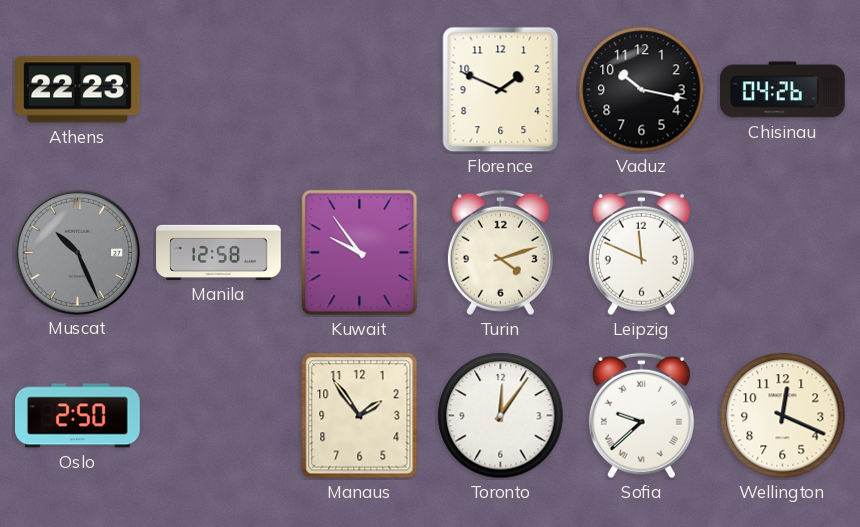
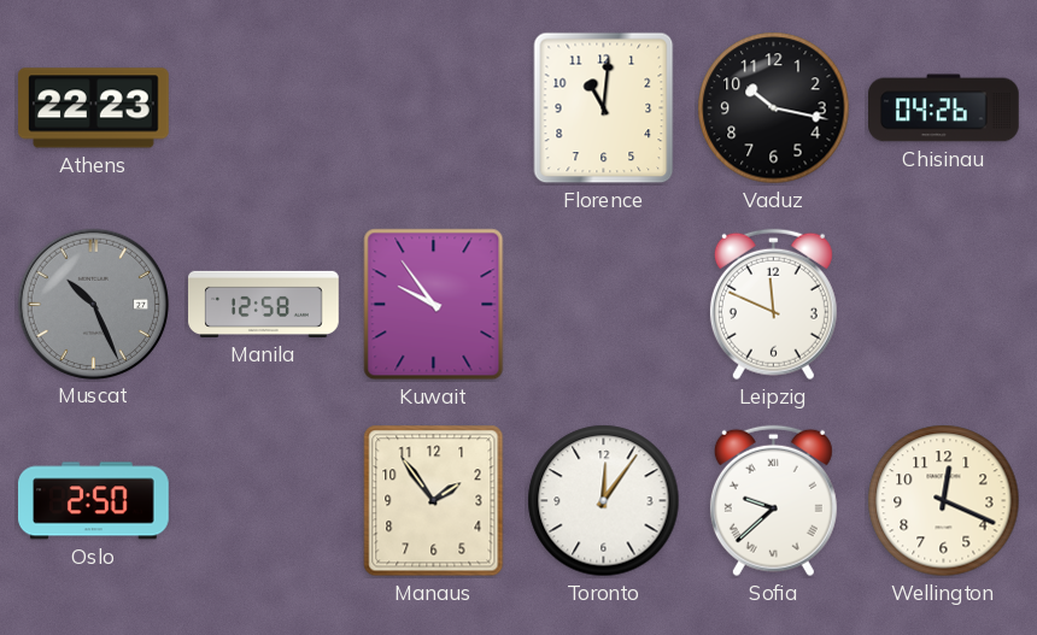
Florence: 1:49 -> 11:01 (604, 108)
Turin: 4:12 -> none (500, 253)
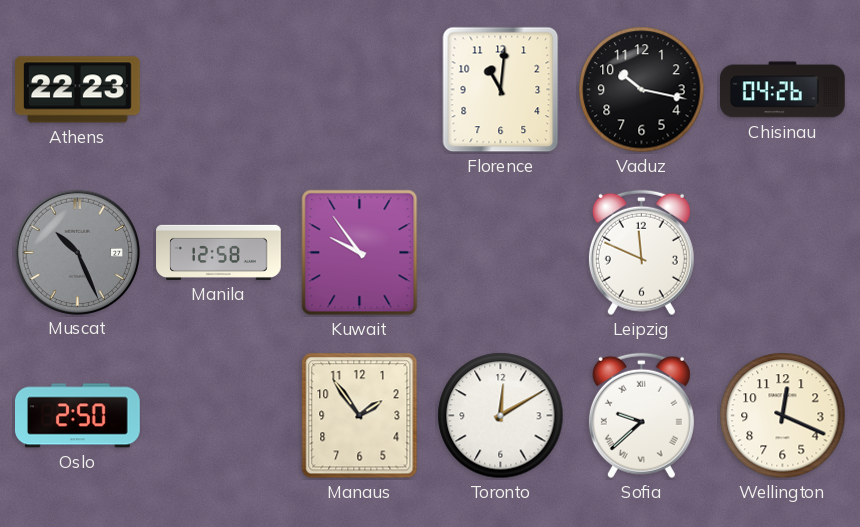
Toronto: 12:06 -> 12:10 (501, 416)
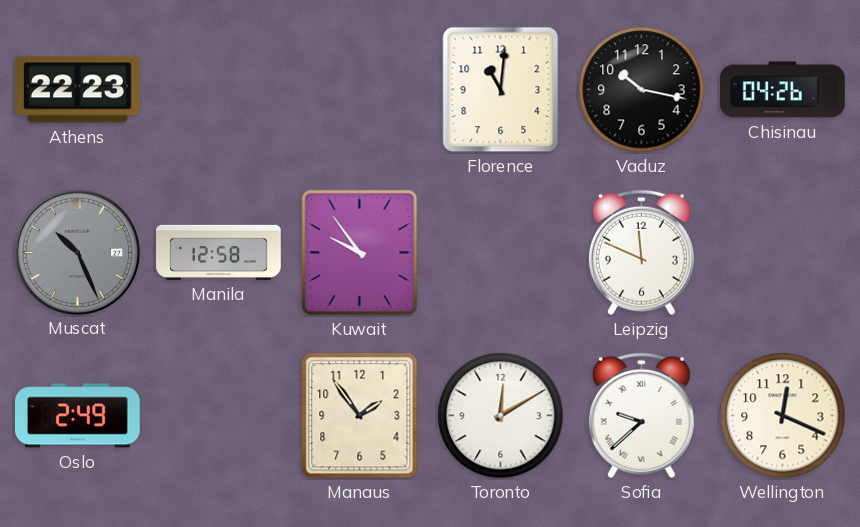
Oslo: 2:50 -> 2:49 (78, 416)
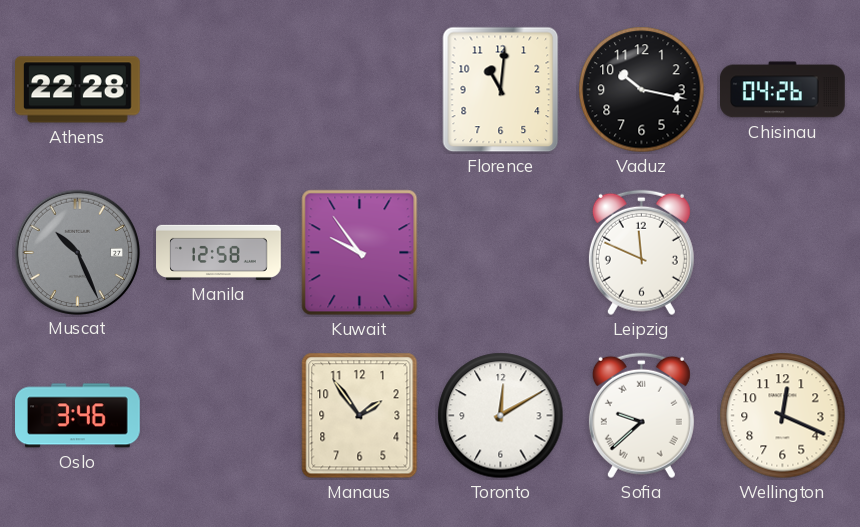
Athens: 22:23 -> 22:28 (78, 90)
Oslo: 2:49 -> 3:46 (78, 416)
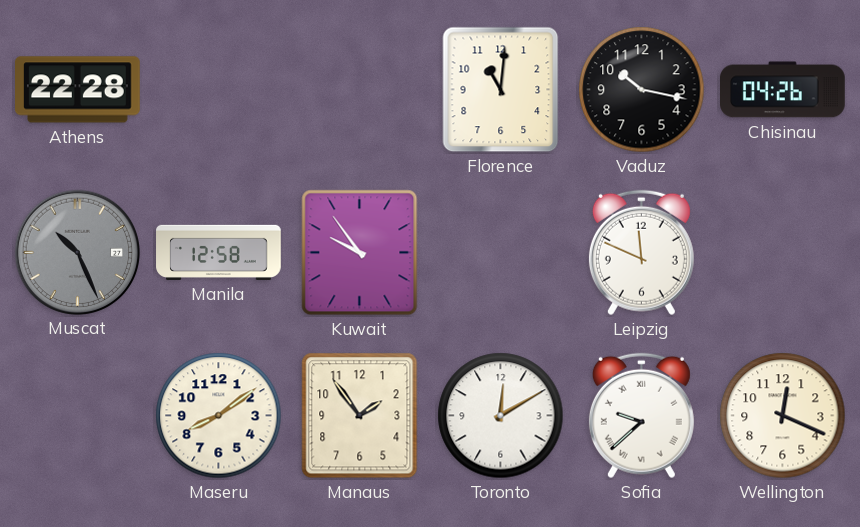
Oslo: 3:46 -> none (78, 416)
Maseru: none -> 8:09 (219, 416)
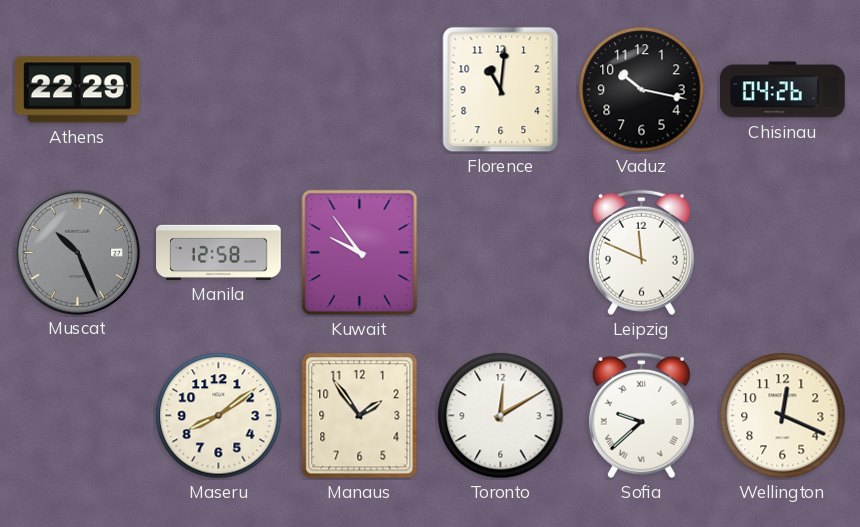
Athens: 22:28 -> 22:29 (78, 90)
